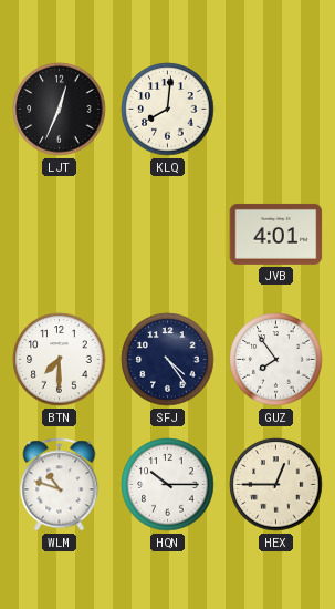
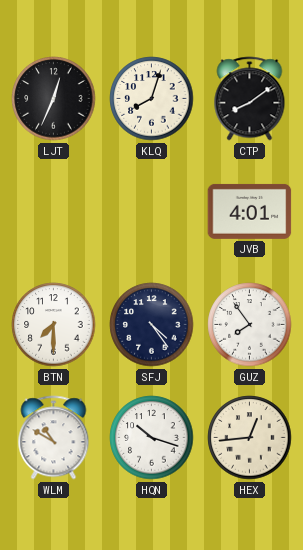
KLQ: 8:01 -> 8:03 (152, 99)
CTP: none -> 8:09 (250, 99)
WLM: 10:48 -> 10:50 (54, 438)
HQN: 10:15 -> 10:18 (152, 438)
HEX: 12:45 -> 12:44 (250, 438)
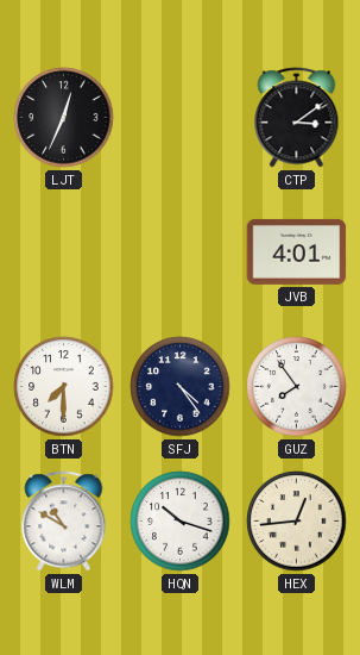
KLQ: 8:03 -> none (152, 99)
CTP: 8:09 -> 3:09 (297, 118)
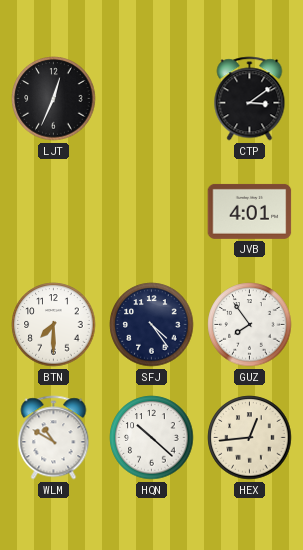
HQN: 10:18 -> 10:22 (152, 438)
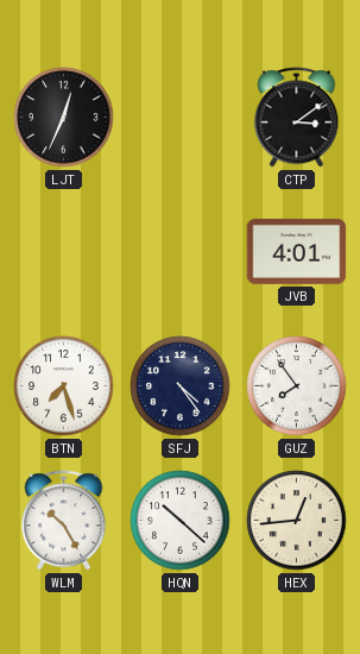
BTN: 7:30 -> 7:27 (64, 386)
WLM: 10:50 -> 10:25 (64, 521)
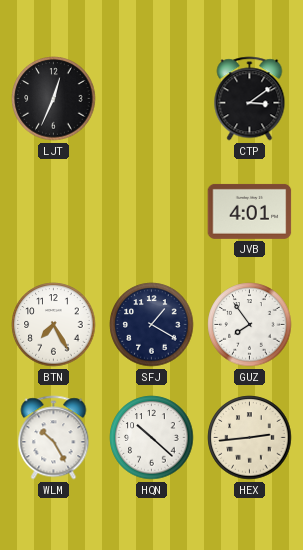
BTN: 7:27 -> 7:25 (54, 325)
SFJ: 4:24 -> 1:20 (152, 325)
HEX: 12:44 -> 2:44 (250, 438)
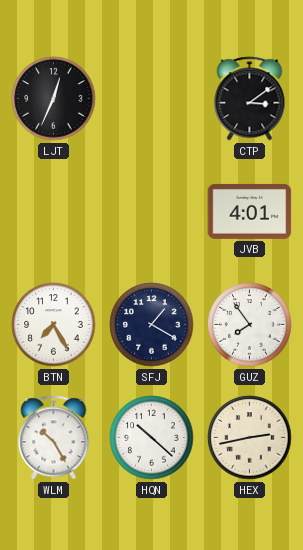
HEX: 2:44 -> 2:43 (250, 438)
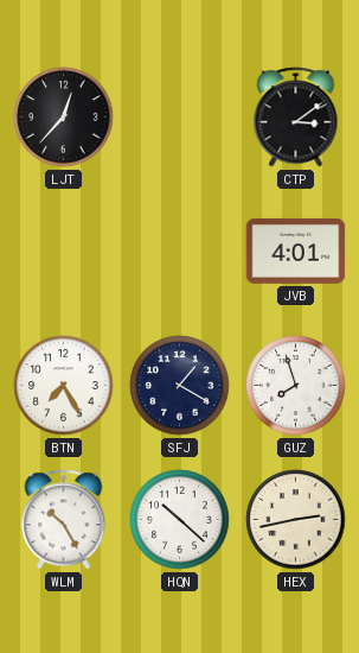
LJT: 12:34 -> 12:37 (64, 118)
GUZ: 7:54 -> 7:57 (296, 386)
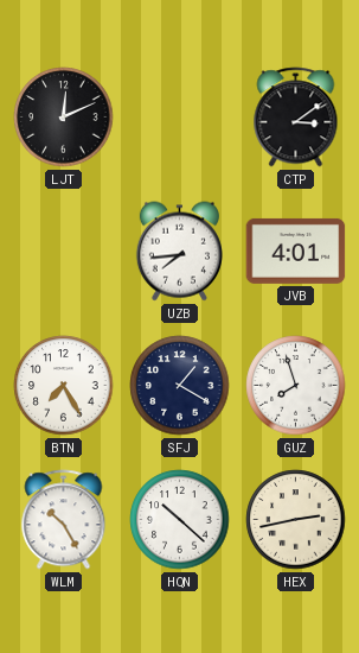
LJT: 12:37 -> 12:11 (64, 118)
UZB: none -> 7:44 (179, 252)
